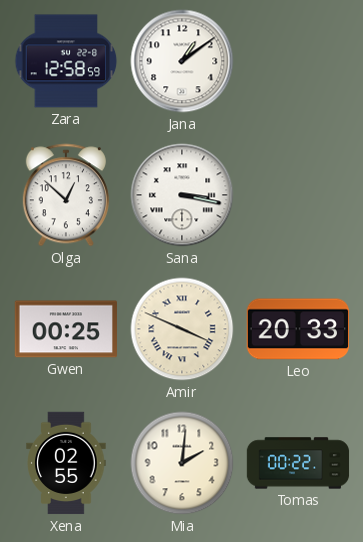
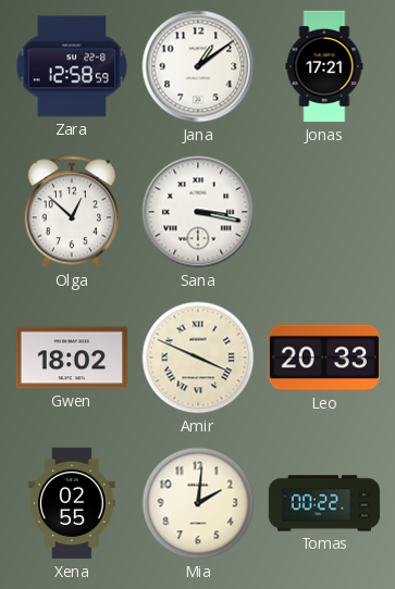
Jonas: none -> 17:21 (324, 66)
Gwen: 00:25 -> 18:02 (71, 358)
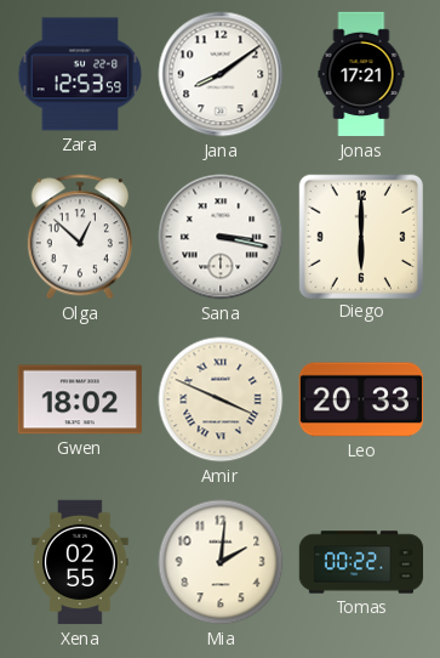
Zara: 12:58 -> 12:53 (80, 74)
Jana: 1:09 -> 8:09 (221, 74)
Diego: none -> 6:00 (360, 236)
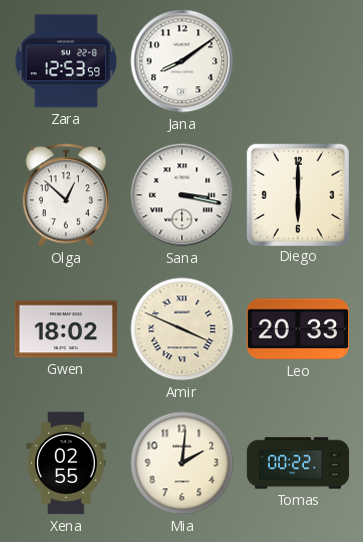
Jonas: 17:21 -> none (361, 74)
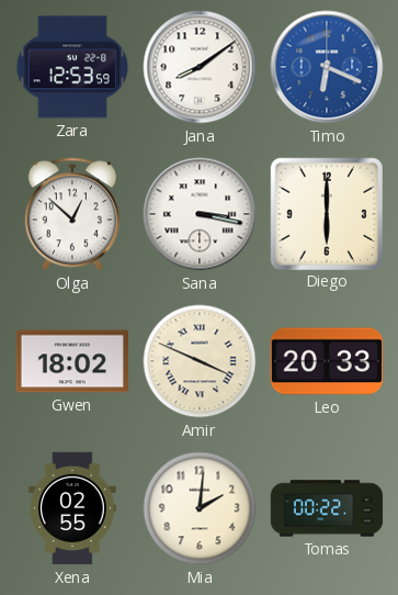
Timo: none -> 6:19 (327, 67)
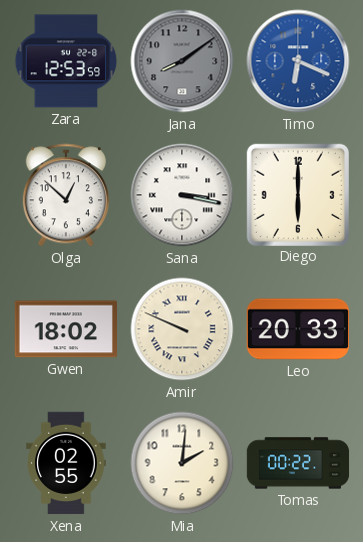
Jana dial: white -> grey (182, 61)
Amir: 3:49 -> 9:49 (182, 329)
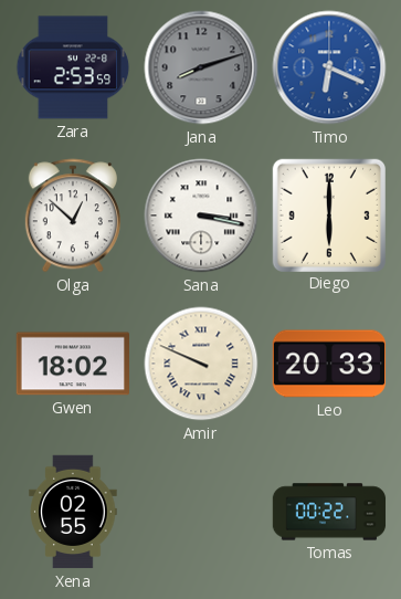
Zara: 12:53 -> 2:53 (73, 67)
Jana: 8:09 -> 8:12 (201, 67)
Mia: 2:01 -> none (182, 463)
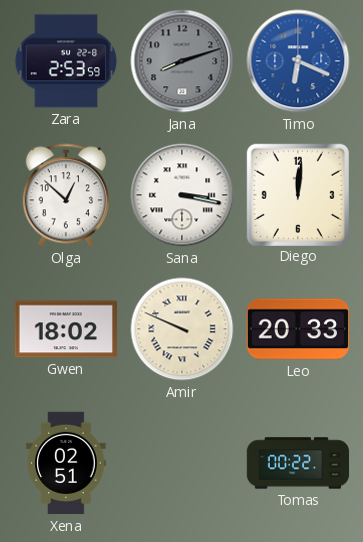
Diego: 6:00 -> 12:01 (297, 194)
Xena: 02:55 -> 02:51 (66, 463)
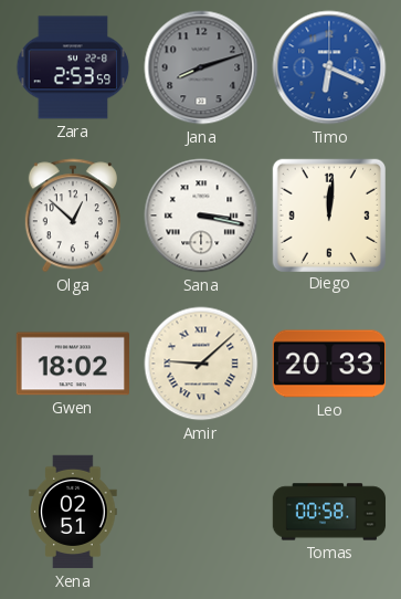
Amir: 9:49 -> 9:08 (201, 364)
Tomas: 00:22 -> 00:58 (329, 512)
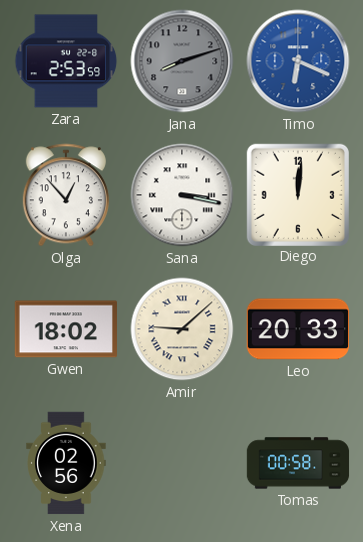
Olga: 12:52 -> 12:53 (66, 195)
Xena: 02:51 -> 02:56 (66, 463)
